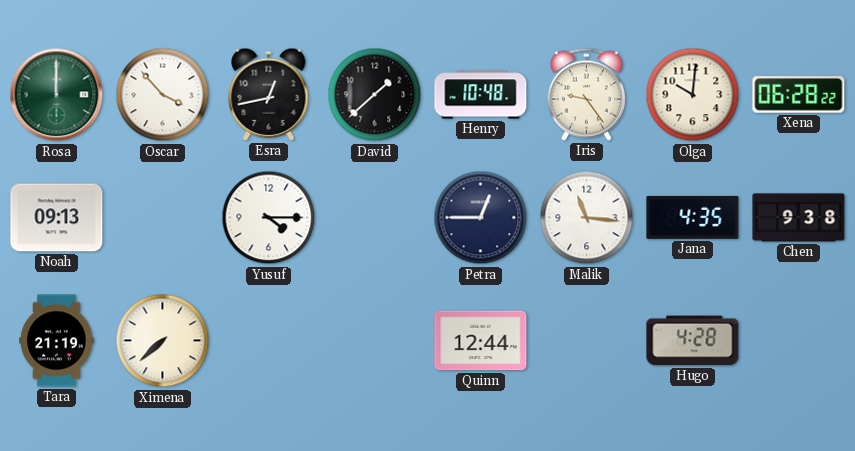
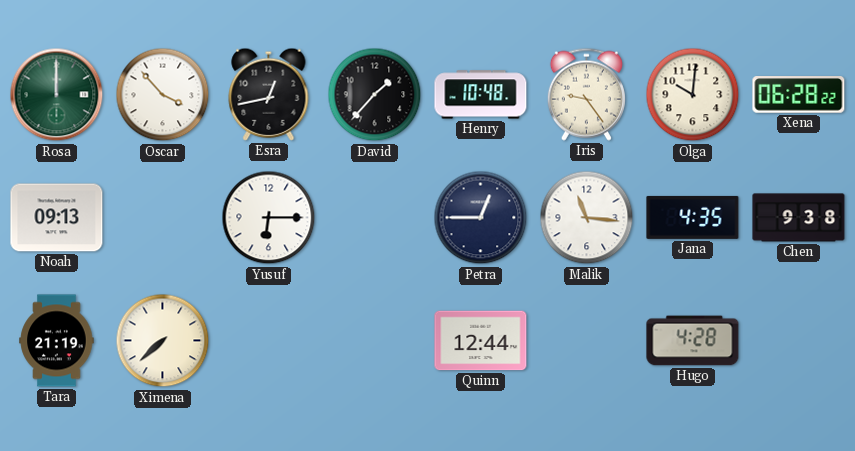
David: 1:38 -> 1:37 (375, 95)
Yusuf: 4:15 -> 6:15 (269, 218)
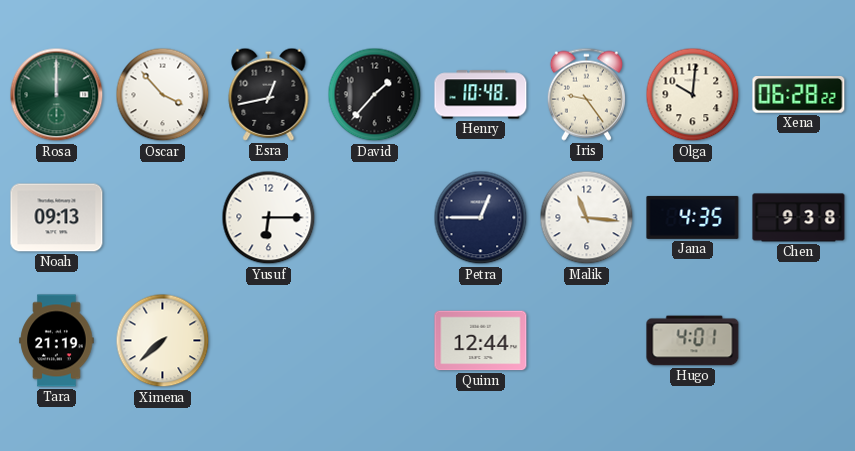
Hugo: 4:28 -> 4:01 (693, 341)
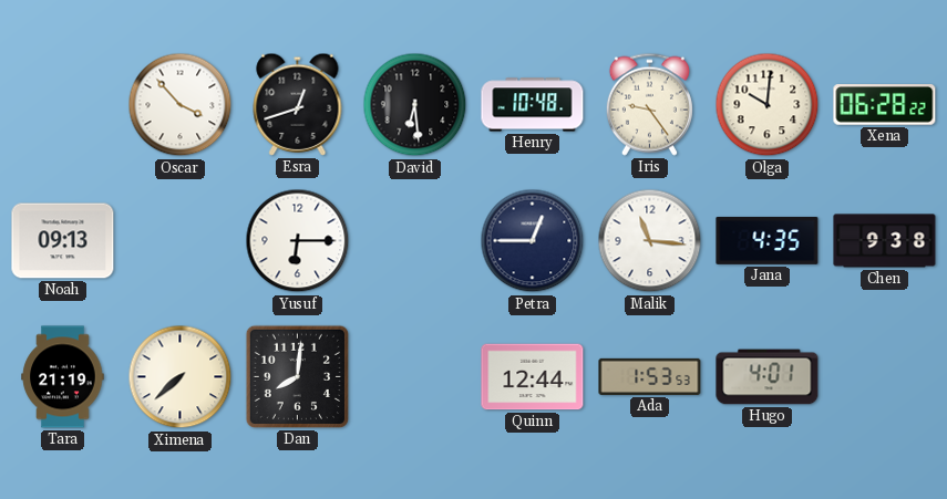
Rosa: 12:00 -> none (57, 95)
Esra: 12:43 -> 12:42 (298, 104)
David: 1:37 -> 6:29 (415, 105)
Dan: none -> 8:01 (297, 376)
Ada: none -> 1:53 (650, 376)
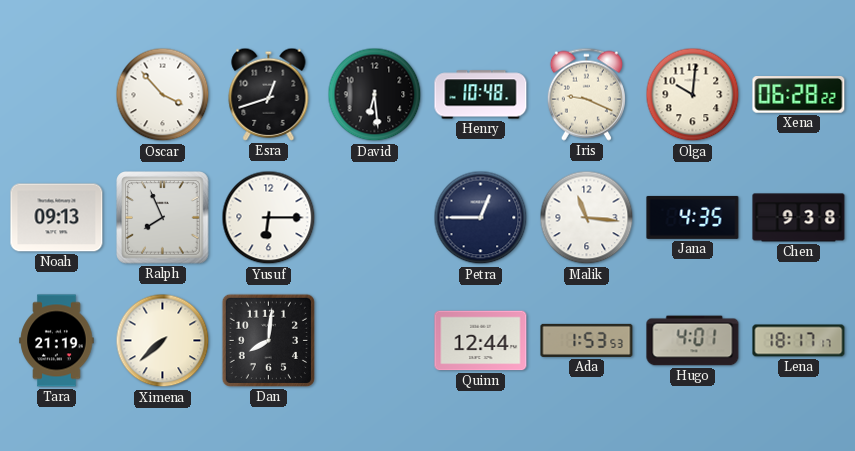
Iris: 9:24 -> 9:19 (586, 94)
Ralph: none -> 7:56 (163, 218)
Lena: none -> 18:17 (799, 341)
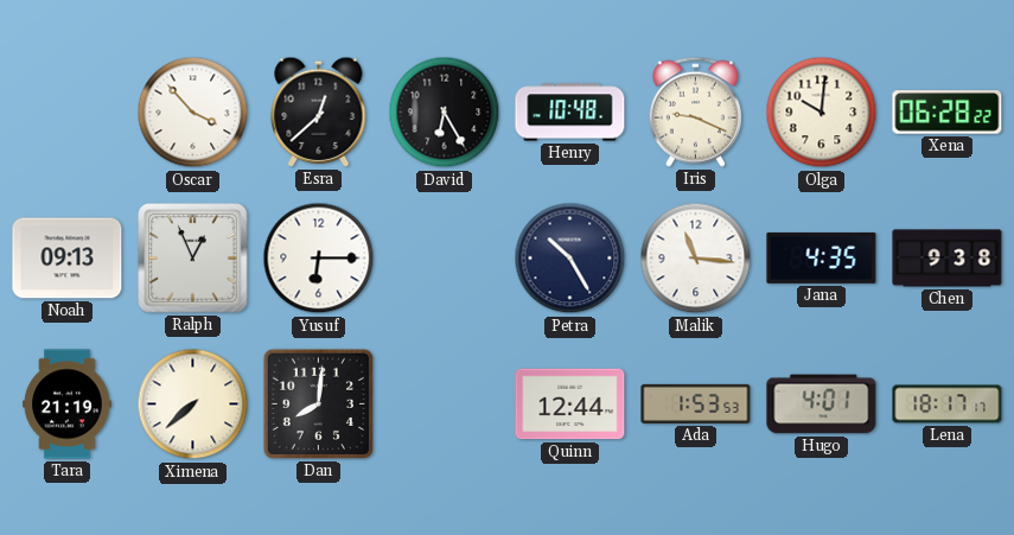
Esra: 12:42 -> 12:38 (319, 112)
David: 6:29 -> 6:25 (445, 113)
Ralph: 7:56 -> 12:56 (193, 259)
Petra: 12:45 -> 10:25 (570, 259)
